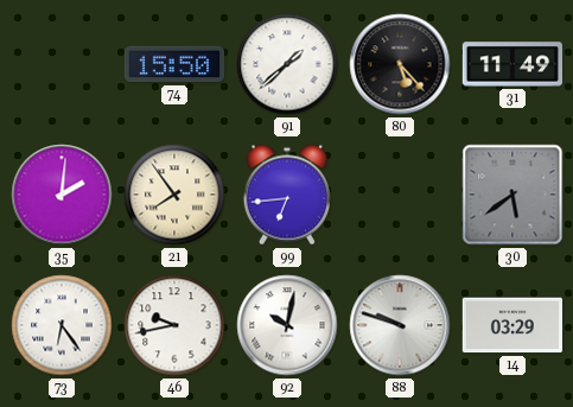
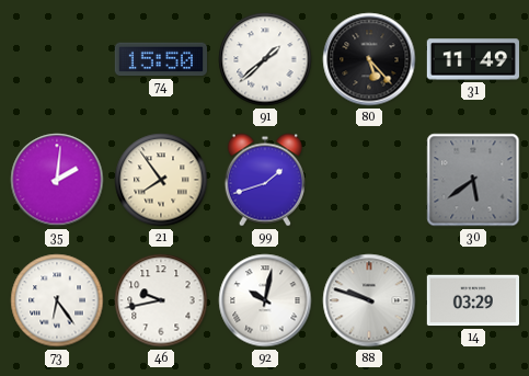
99: 6:44 -> 1:42 (265, 180)
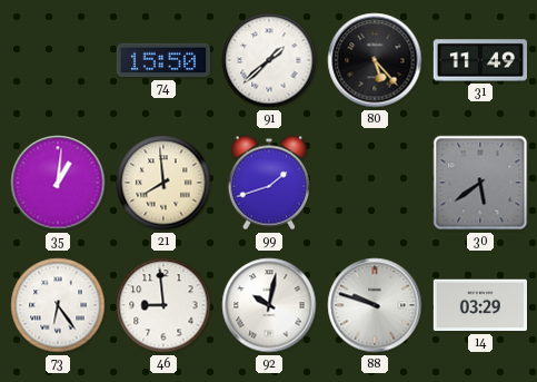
35: 2:01 -> 1:01 (58, 183)
21: 7:54 -> 7:59 (163, 183)
46: 9:43 -> 8:59 (163, 305)
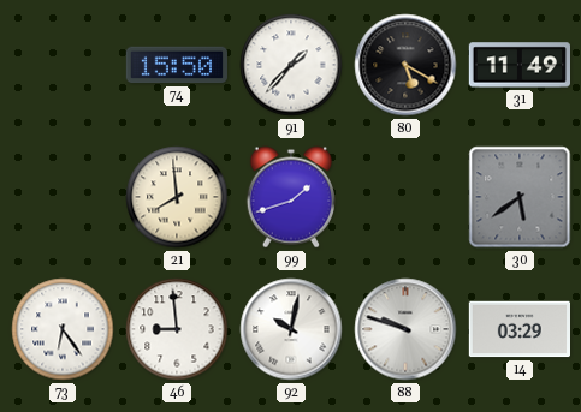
91: 1:38 -> 1:37 (291, 65)
80: 5:23 -> 5:20 (405, 65)
35: 1:01 -> none (58, 183)
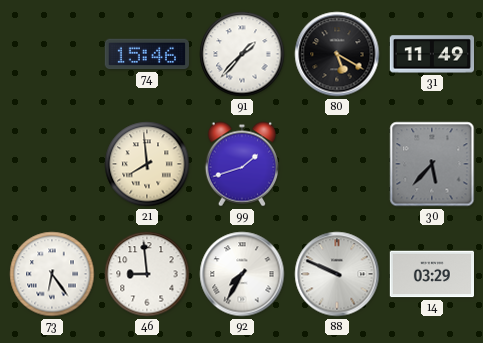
74: 15:50 -> 15:46 (146, 54)
30: 5:39 -> 5:37 (432, 164)
92: 10:02 -> 7:35 (242, 274)
88: 9:48 -> 9:49 (337, 274)
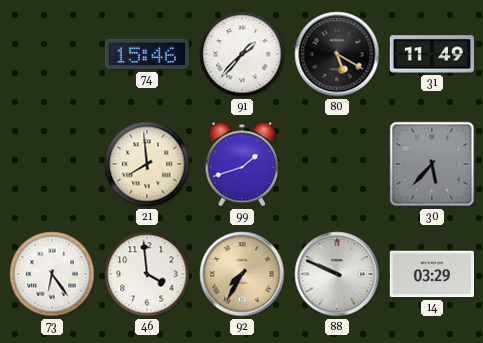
46: 8:59 -> 3:59 (147, 274)
92 dial: white -> champagne (242, 274)
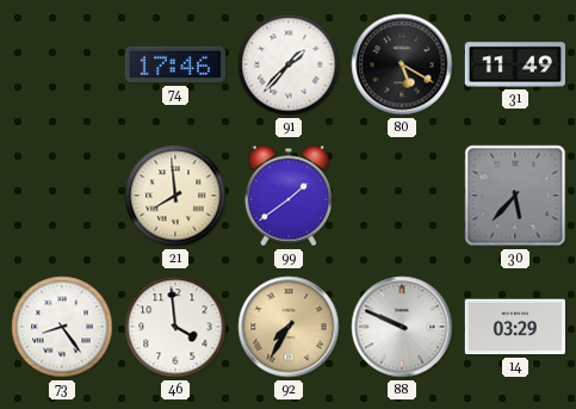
74: 15:46 -> 17:46 (174, 64)
99: 1:42 -> 1:39 (289, 196)
73: 6:24 -> 8:24 (62, 327)
